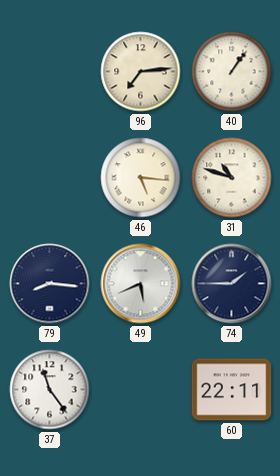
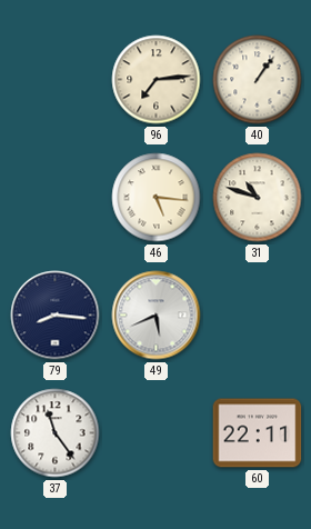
74: 1:45 -> none (232, 284)
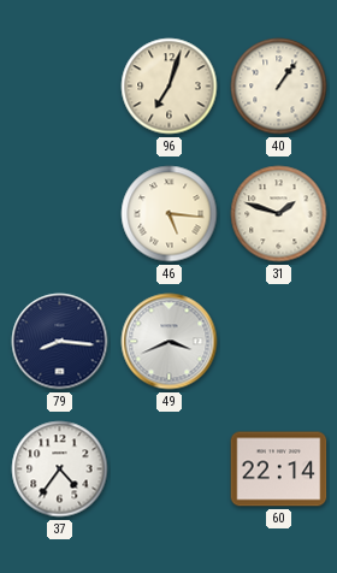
96: 7:14 -> 7:03 (170, 87)
31: 10:48 -> 1:48 (279, 214)
49: 5:41 -> 3:41 (170, 342)
37: 11:24 -> 4:36 (60, 469)
60: 22:11 -> 22:14 (279, 469)
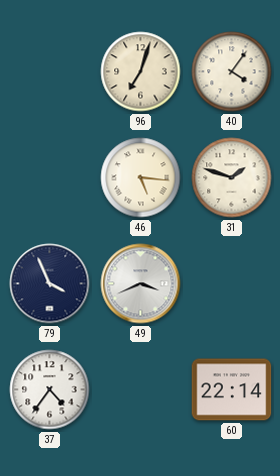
40: 1:06 -> 4:06 (232, 72)
79: 8:16 -> 3:56 (50, 284)
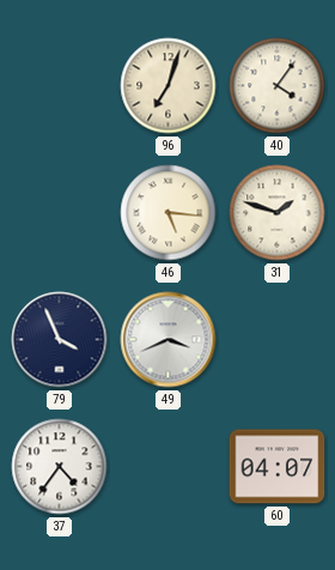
60: 22:14 -> 04:07 (278, 467)
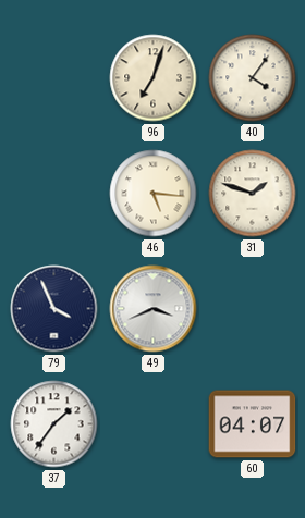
37: 4:36 -> 1:36 (54, 424)
